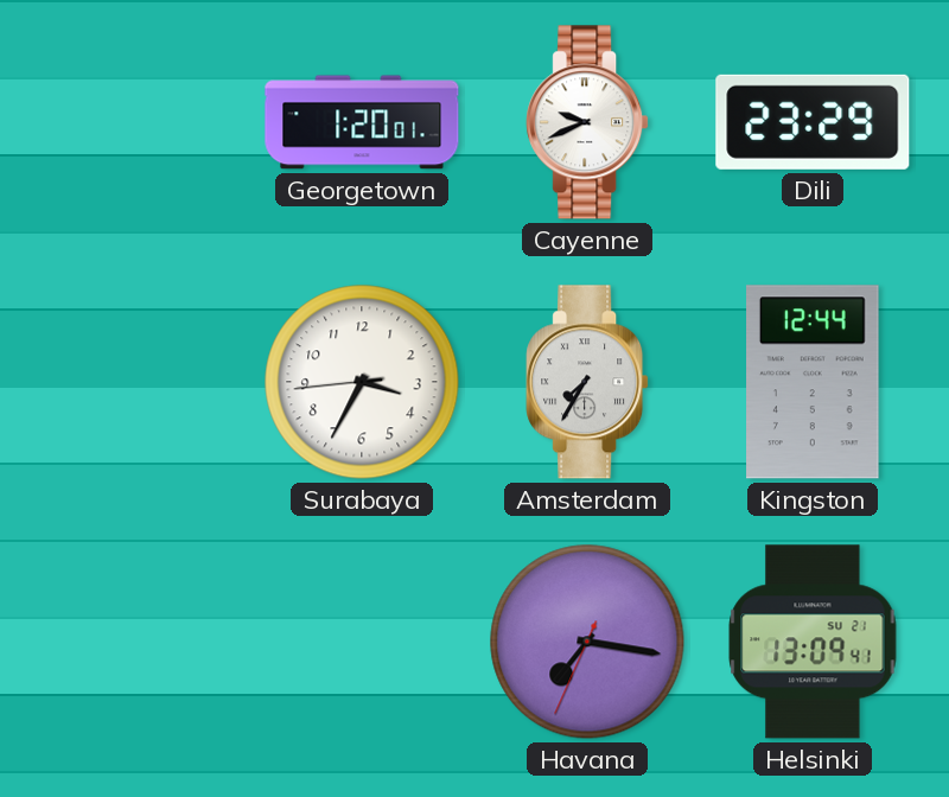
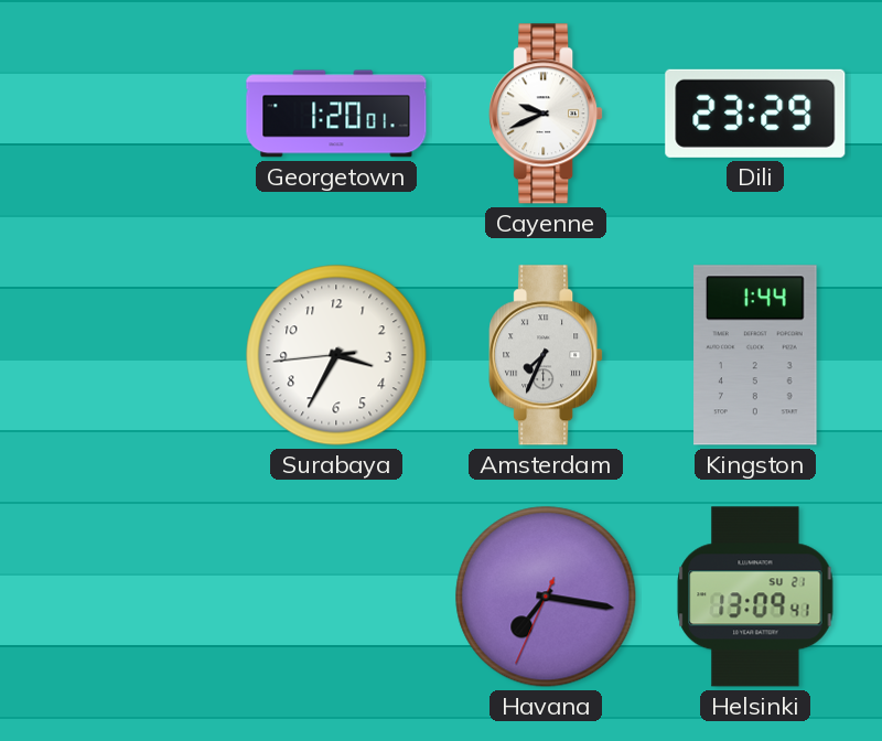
Amsterdam: 7:35 -> 7:34 (546, 355)
Kingston: 12:44 -> 1:44 (755, 355)
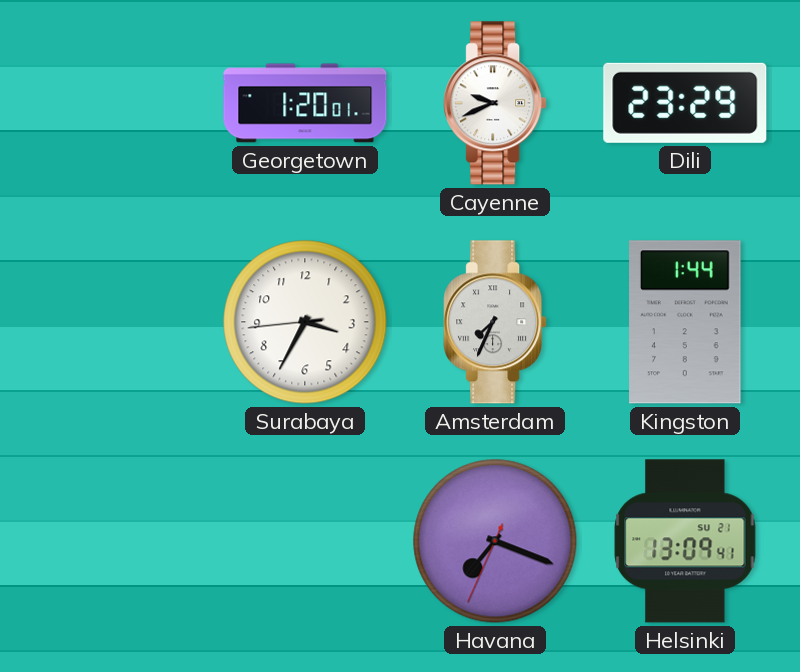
Havana: 7:16 -> 7:18 (495, 541)
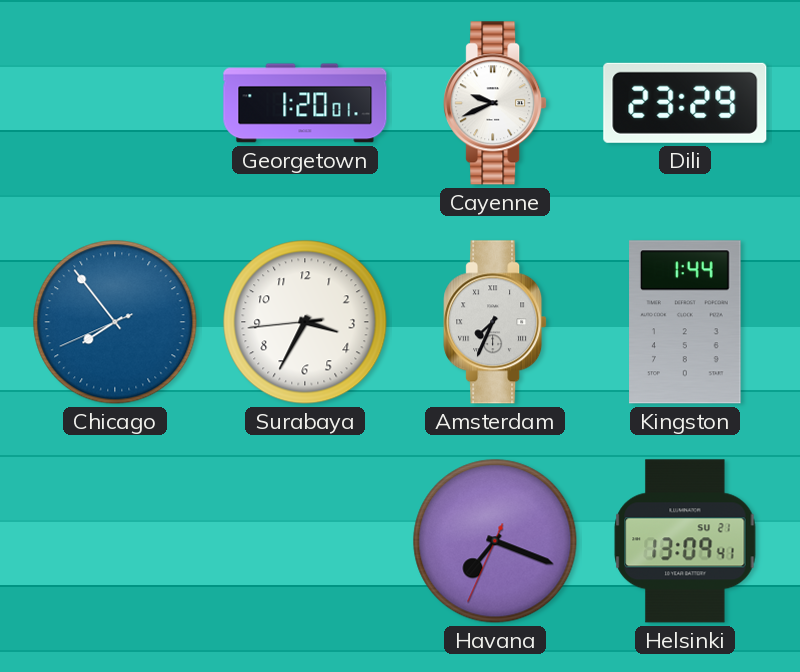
Chicago: none -> 7:53 (115, 322)
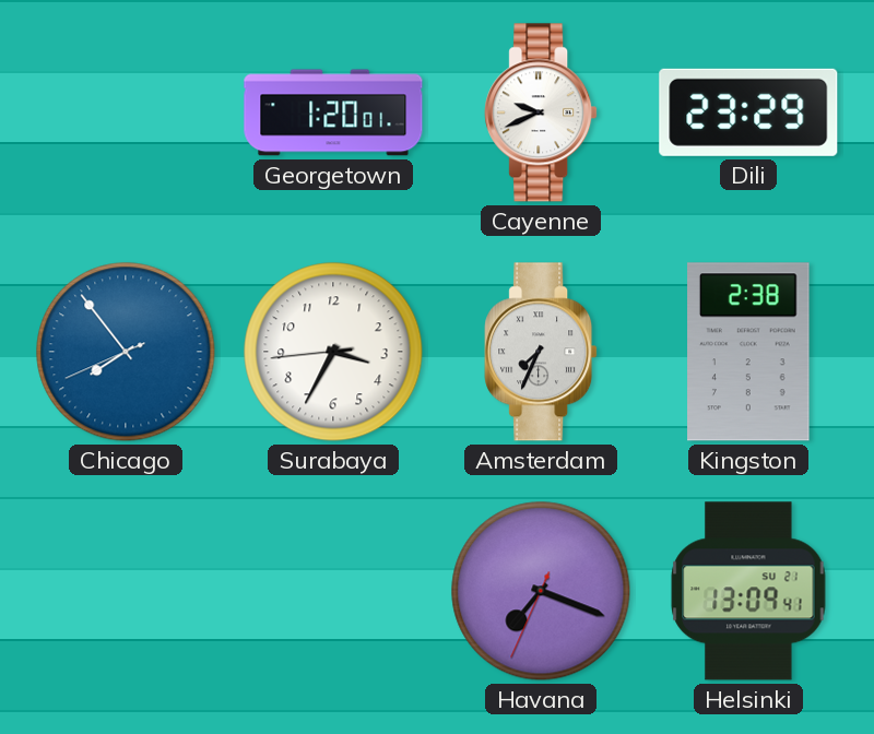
Kingston: 1:44 -> 2:38 (748, 352)
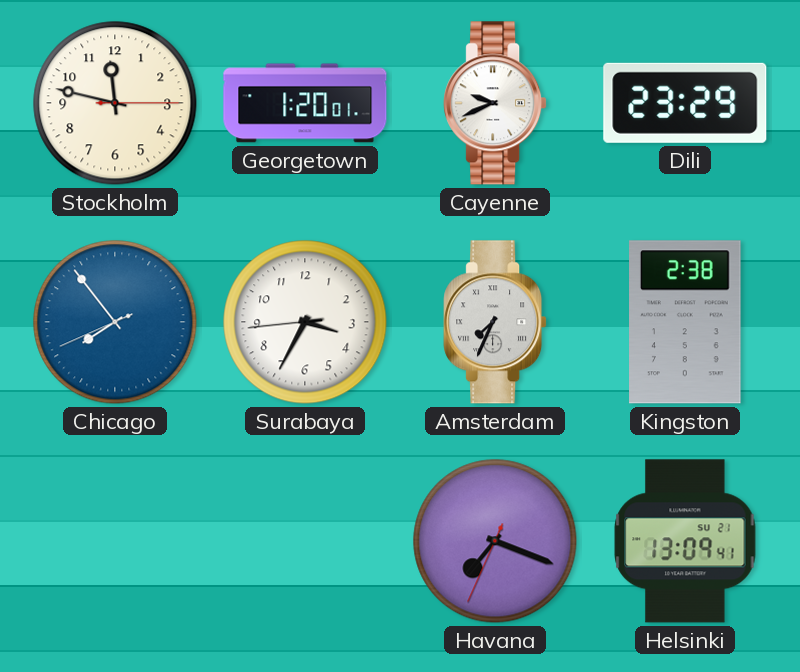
Stockholm: none -> 11:47 (115, 103)
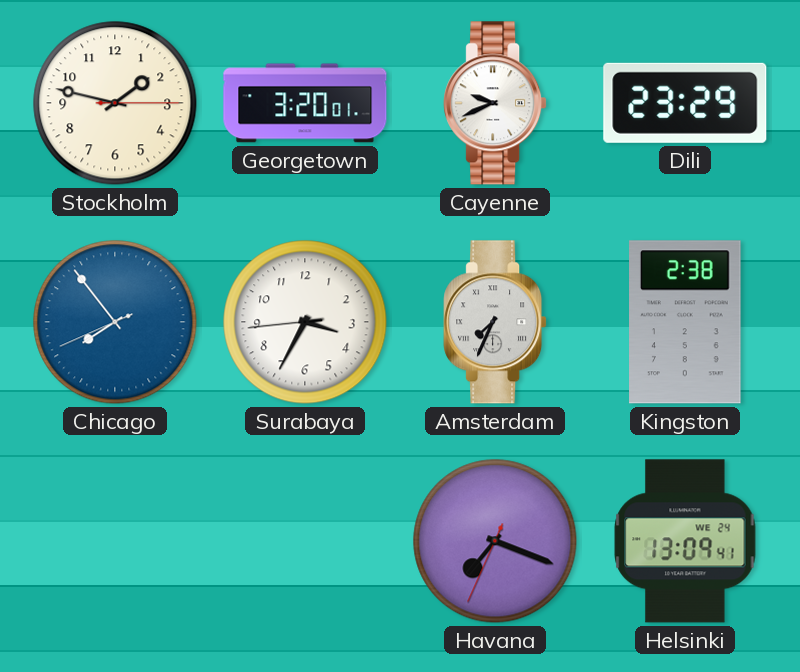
Stockholm: 11:47 -> 1:47 (115, 103)
Georgetown: 1:20 -> 3:20 (305, 103)
Helsinki date: SU 21 -> WE 24 (685, 541)
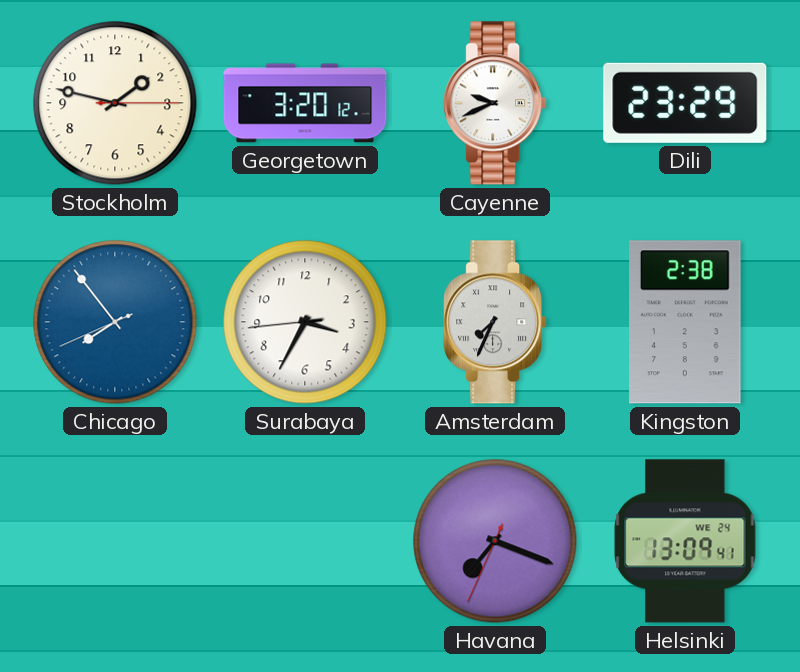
Georgetown: 3:20:01 -> 3:20:12 (305, 103)
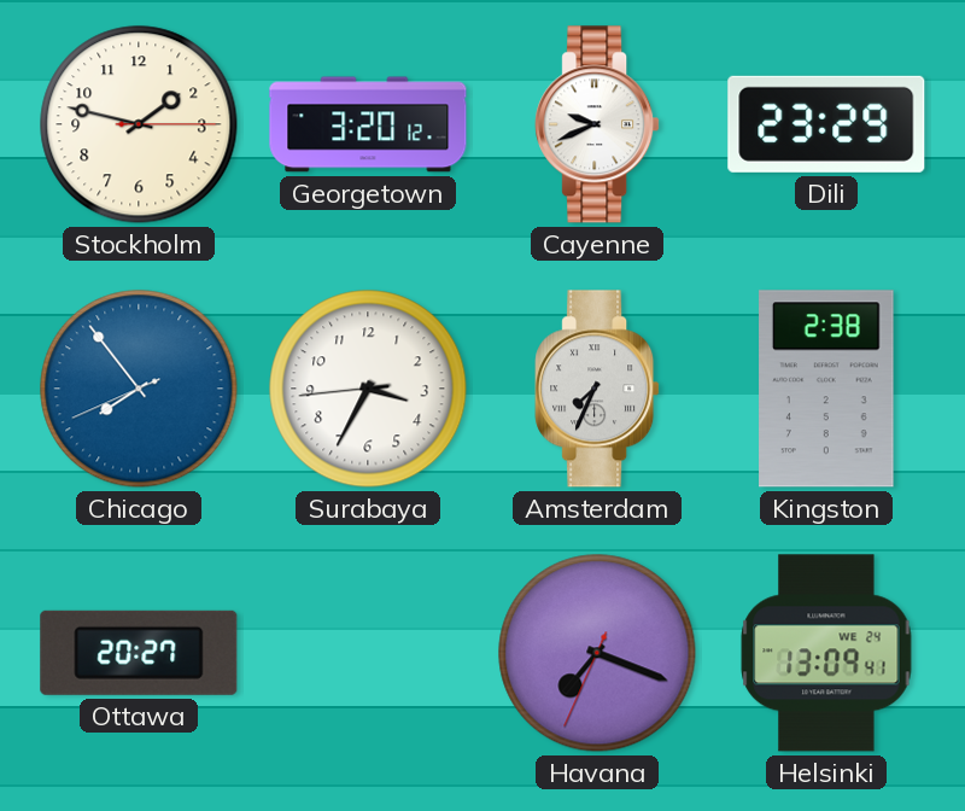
Ottawa: none -> 20:27 (139, 653)
